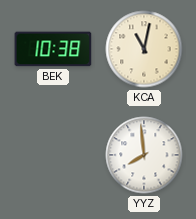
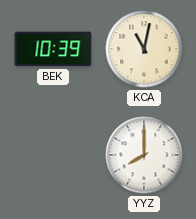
BEK: 10:38 -> 10:39 (53, 49)
YYZ: 7:59 -> 8:00 (144, 155)
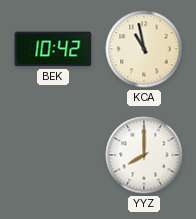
BEK: 10:39 -> 10:42 (53, 49)
KCA: 11:02 -> 10:58 (144, 49)
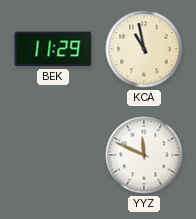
BEK: 10:42 -> 11:29 (53, 49)
YYZ: 8:00 -> 11:49 (144, 155)
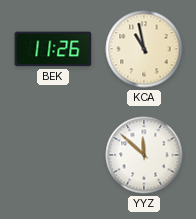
BEK: 11:29 -> 11:26 (53, 49)
YYZ: 11:49 -> 11:52 (144, 155)
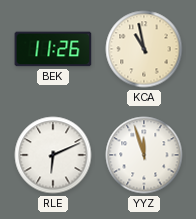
RLE: none -> 6:11 (53, 155)
YYZ: 11:52 -> 11:57 (144, 155)
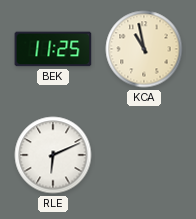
BEK: 11:26 -> 11:25 (53, 49)
YYZ: 11:57 -> none (144, 155)
